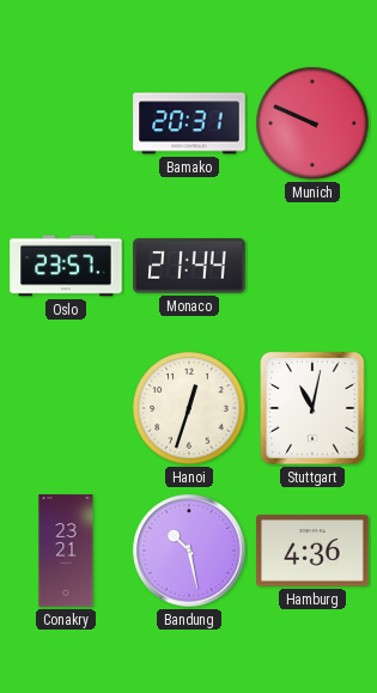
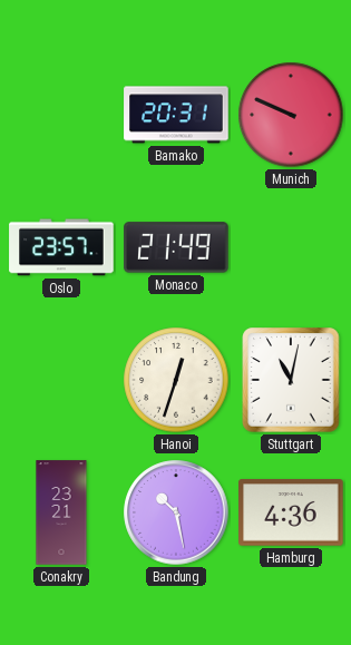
Monaco: 21:44 -> 21:49 (176, 247)
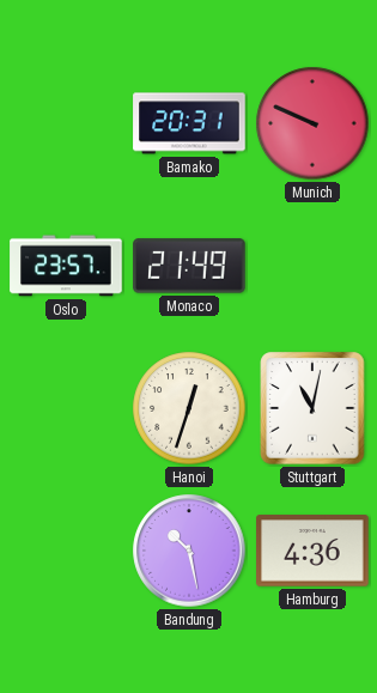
Conakry: 23:21 -> none (61, 512)
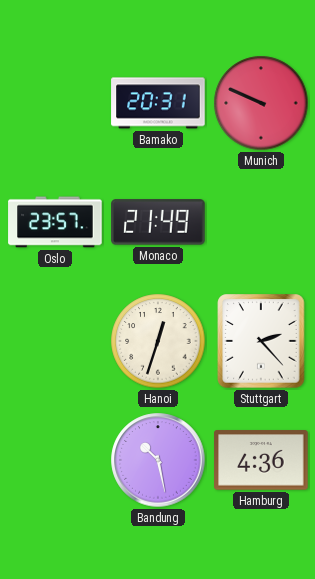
Stuttgart: 11:02 -> 2:23 (261, 341)
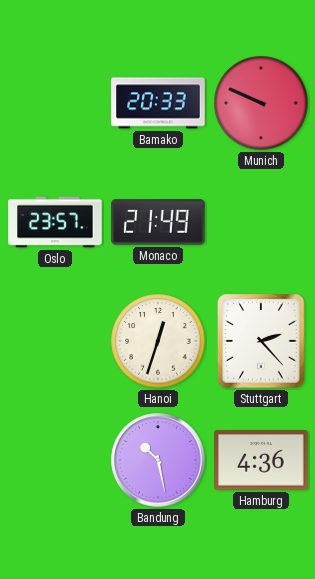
Bamako: 20:31 -> 20:33 (158, 103)
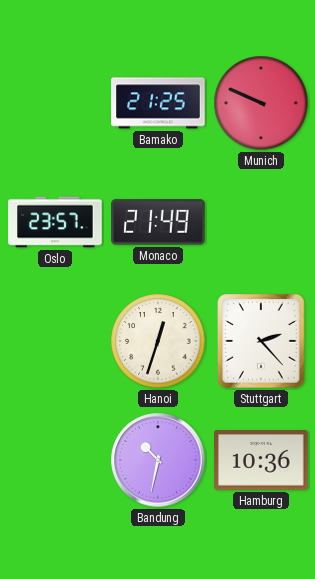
Bamako: 20:33 -> 21:25 (158, 103)
Bandung: 10:28 -> 10:32 (158, 460)
Hamburg: 4:36 -> 10:36 (261, 460)
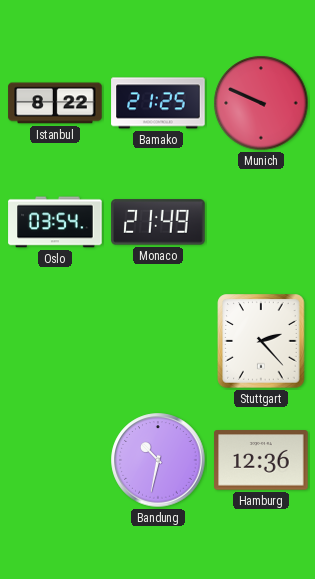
Istanbul: none -> 8:22 (55, 103)
Oslo: 23:57 -> 03:54 (55, 222)
Hanoi: 12:33 -> none (158, 341)
Hamburg: 10:36 -> 12:36 (261, 460)
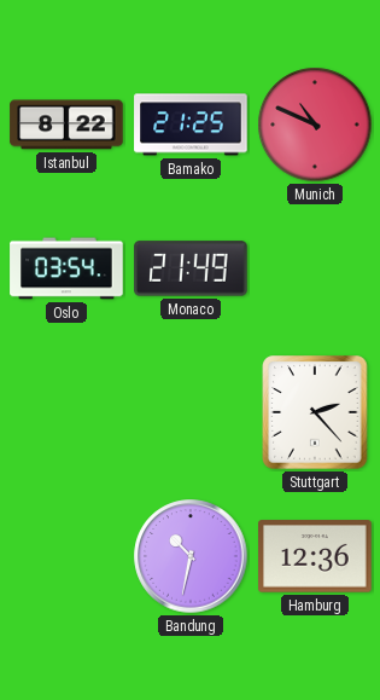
Munich: 9:49 -> 10:49 (315, 125)
